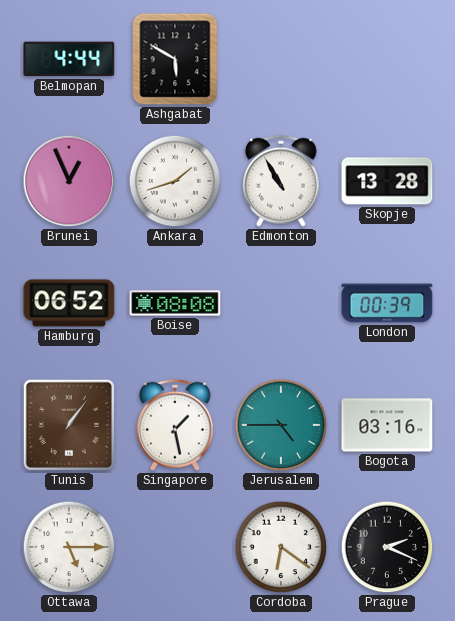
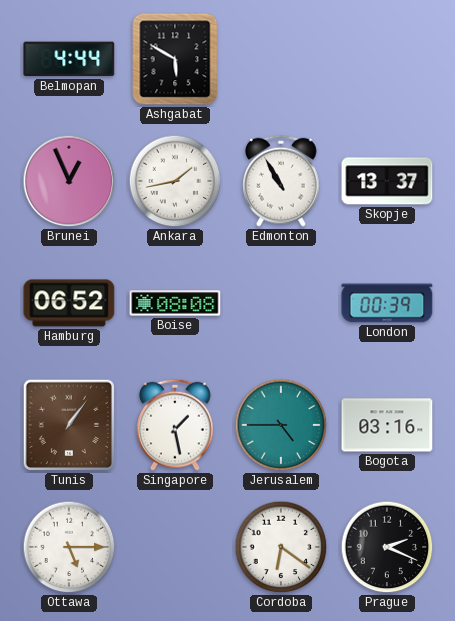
Ankara: 1:42 -> 1:43 (175, 181)
Skopje: 13:28 -> 13:37 (387, 181)
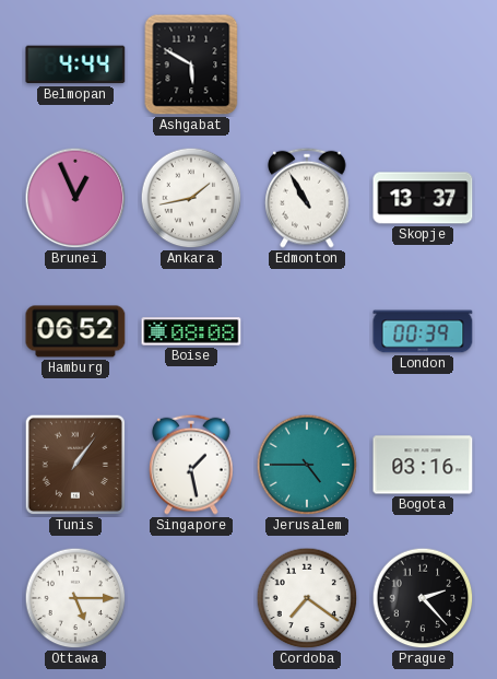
Cordoba: 6:21 -> 7:21 (307, 598)
Prague: 2:19 -> 2:23 (423, 598)
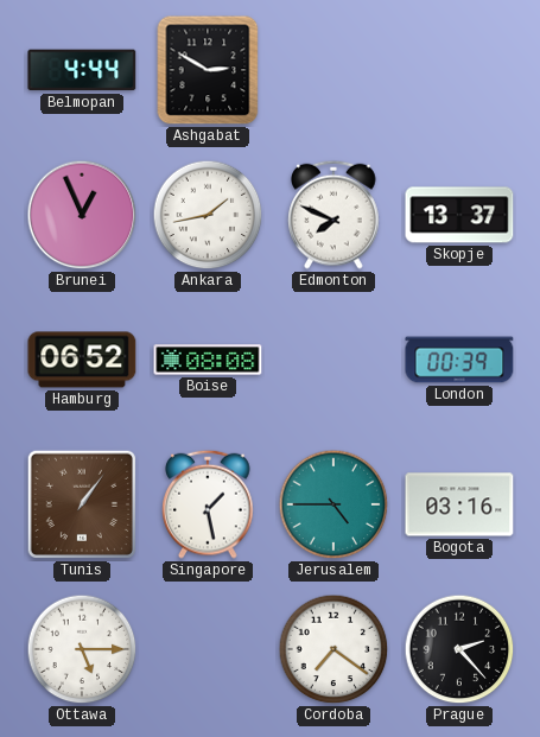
Ashgabat: 5:50 -> 2:50 (208, 70)
Edmonton: 10:55 -> 7:49 (333, 215)
